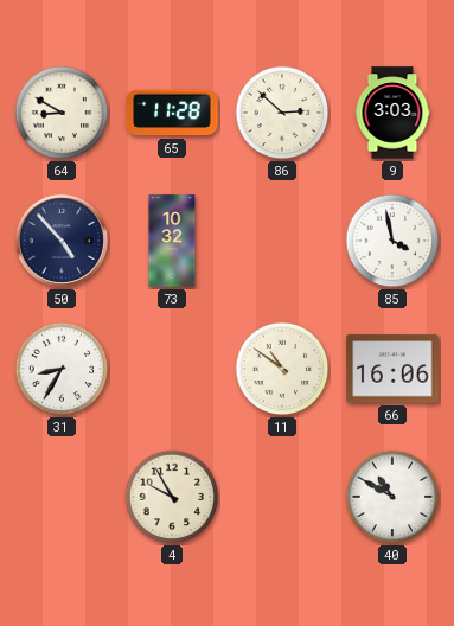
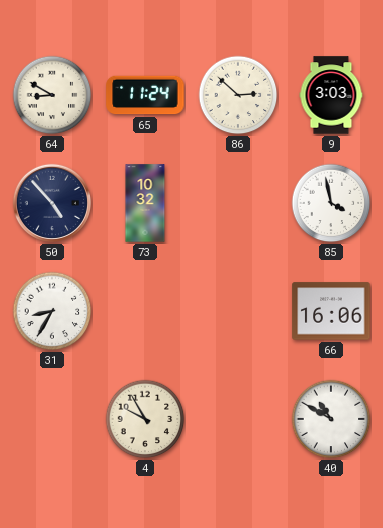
65: 11:28 -> 11:24 (145, 95)
11: 10:51 -> none (282, 369)
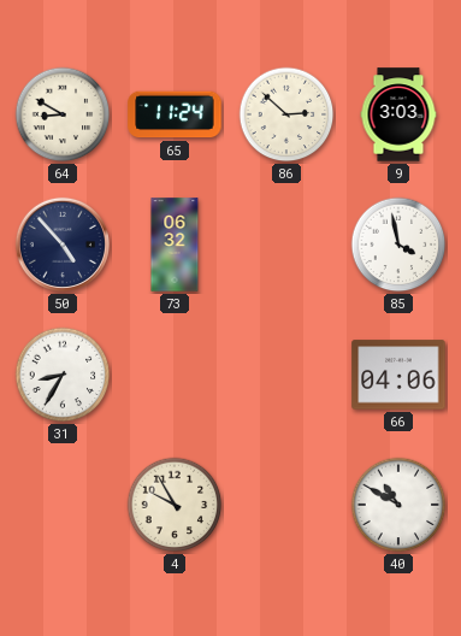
73: 10:32 -> 06:32 (175, 245)
66: 16:06 -> 04:06 (398, 375)
